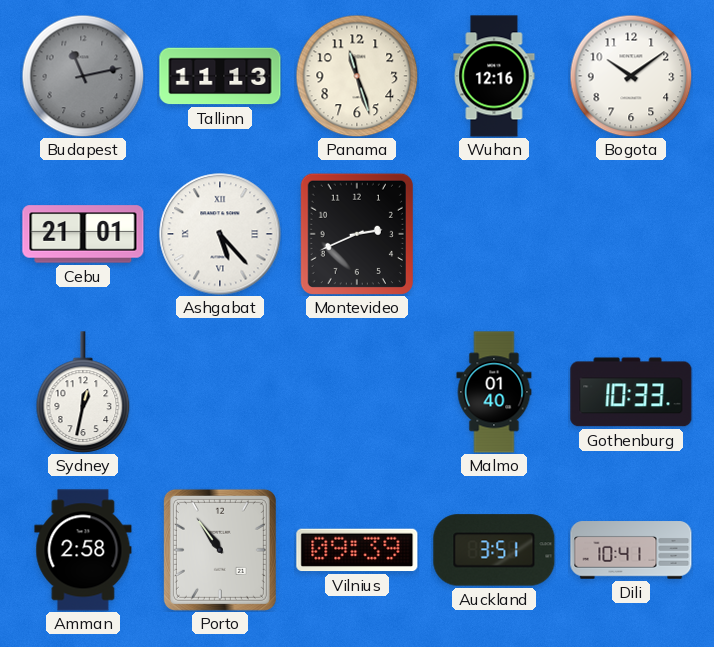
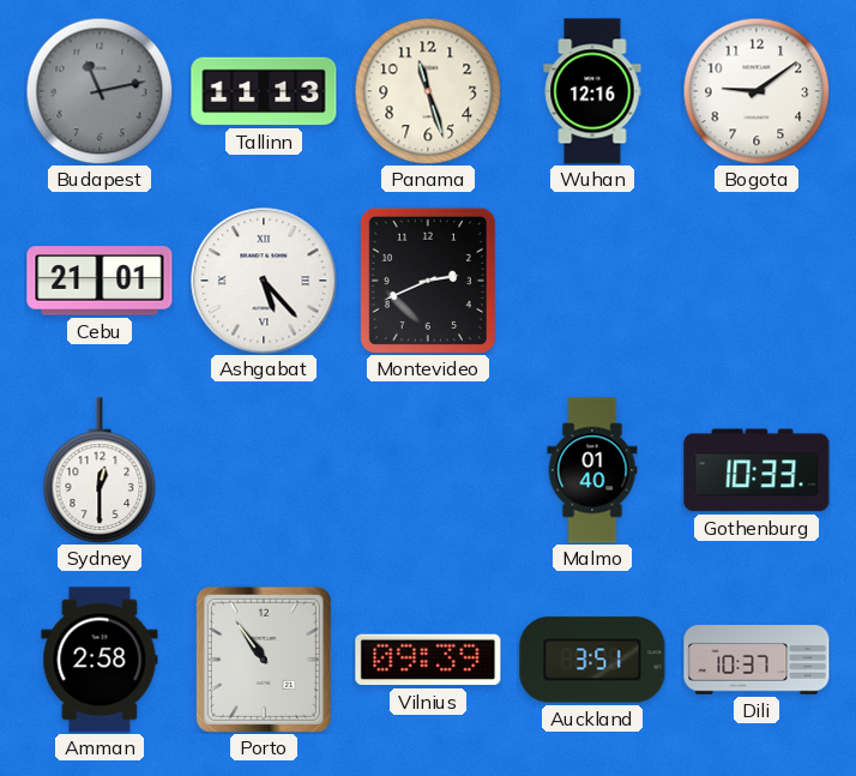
Bogota: 10:09 -> 9:09 (756, 91)
Sydney: 12:32 -> 12:30 (100, 470)
Dili: 10:41 -> 10:37 (756, 660)
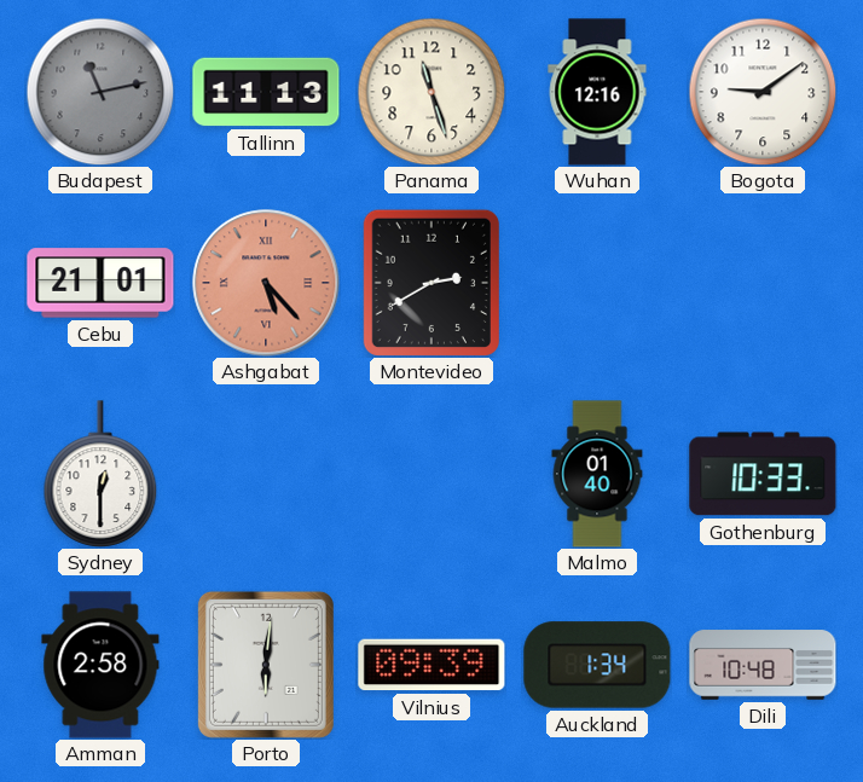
Ashgabat dial: white -> salmon (266, 283)
Montevideo: 2:41 -> 2:40 (431, 283)
Porto: 10:54 -> 6:01 (266, 665)
Auckland: 3:51 -> 1:34 (597, 665)
Dili: 10:37 -> 10:48 (763, 665)
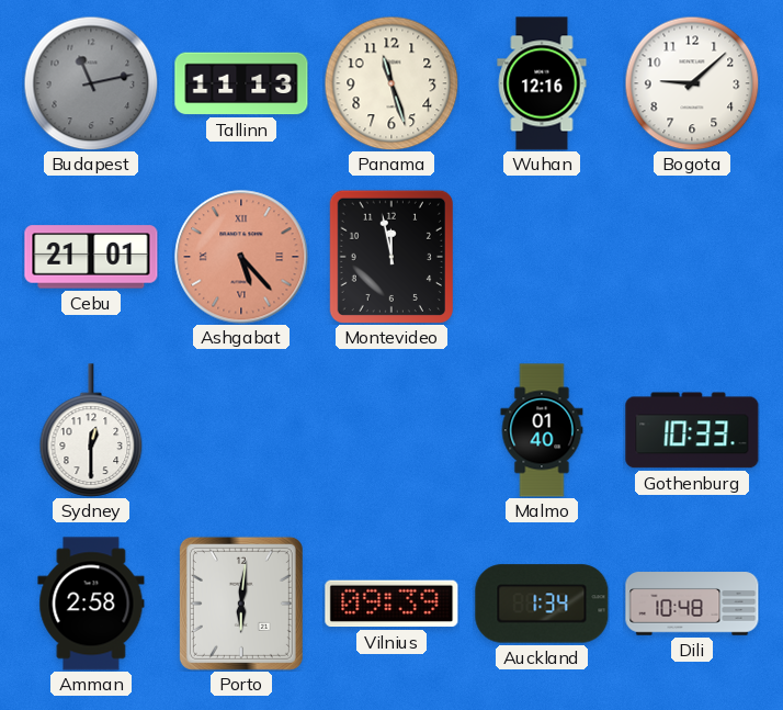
Bogota: 9:09 -> 9:08 (692, 83)
Montevideo: 2:40 -> 11:58 (392, 257)
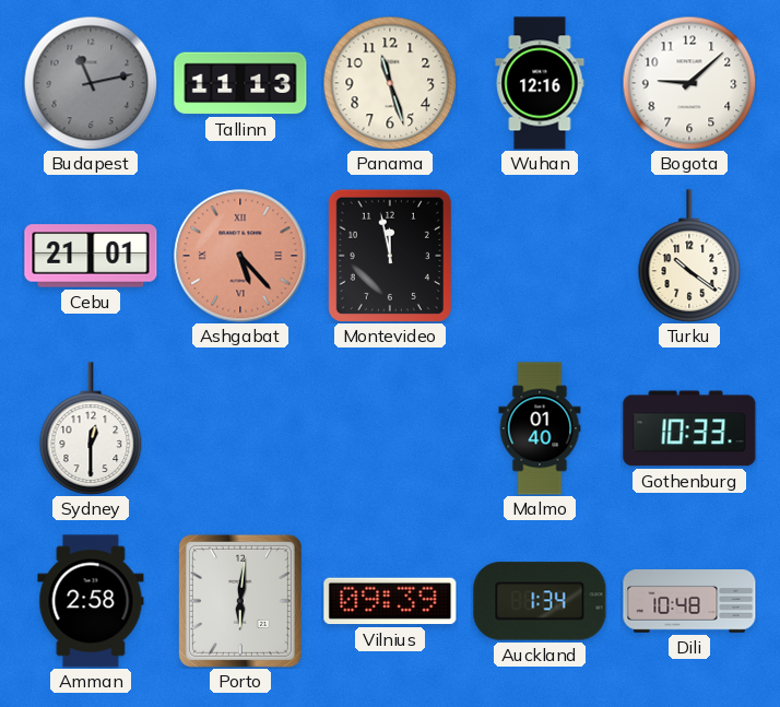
Turku: none -> 10:21 (689, 256)
